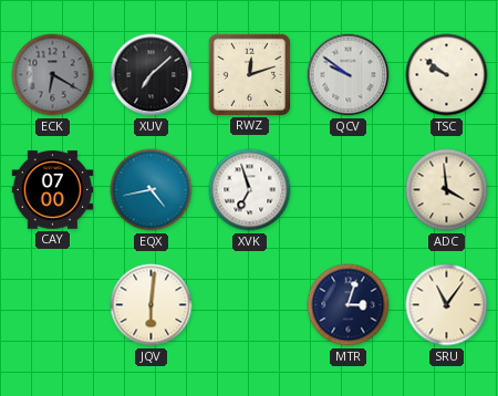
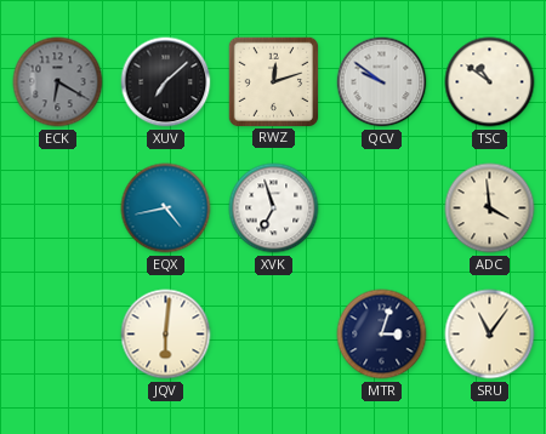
TSC: 9:51 -> 10:51 (490, 82)
CAY: 07:00 -> none (53, 190)
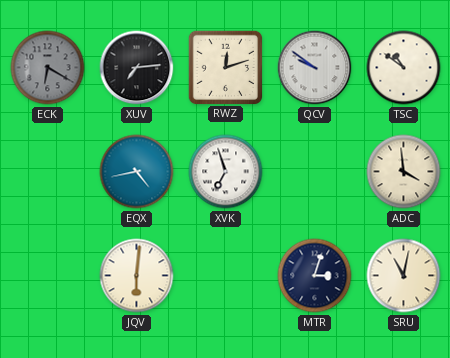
XUV: 7:08 -> 7:14 (137, 68)
SRU: 11:06 -> 11:02 (404, 276)
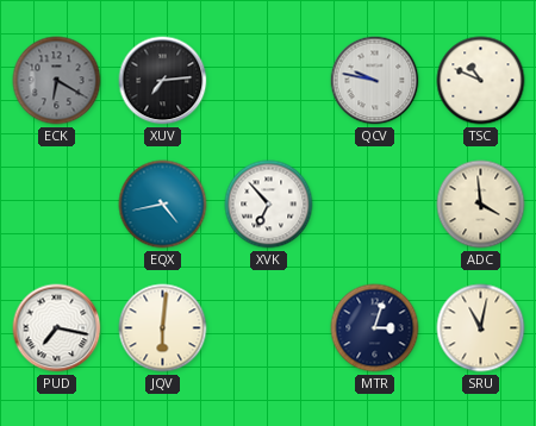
RWZ: 12:12 -> none (225, 67)
QCV: 9:51 -> 9:47 (375, 81)
TSC: 10:51 -> 10:49 (481, 81)
XVK: 6:57 -> 6:53 (269, 205)
PUD: none -> 7:17 (57, 328)
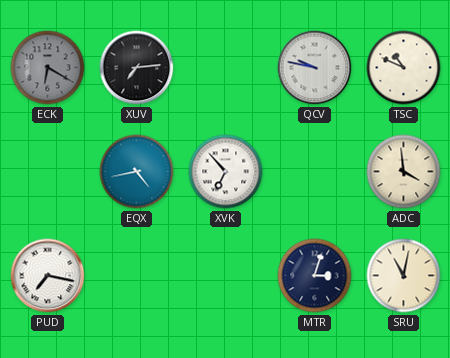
JQV: 6:01 -> none (163, 328)
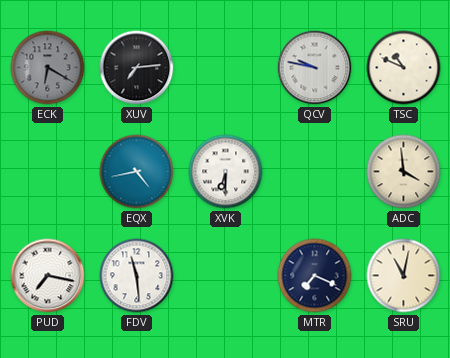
XVK: 6:53 -> 6:30 (226, 172)
FDV: none -> 11:29 (137, 276)
MTR: 3:03 -> 7:19 (315, 276)
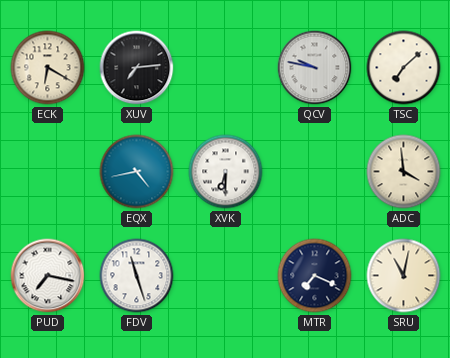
ECK dial: grey -> cream (48, 68)
TSC: 10:49 -> 7:08 (404, 68)
FDV: 11:29 -> 11:27 (137, 276)
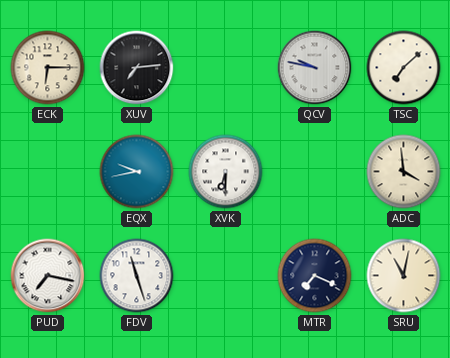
ECK: 6:20 -> 6:15 (48, 68)
EQX: 4:43 -> 9:43 (137, 172)
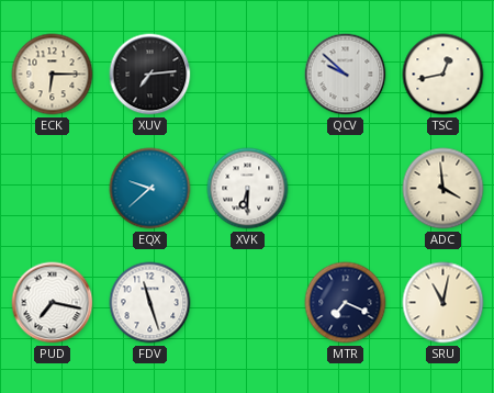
QCV: 9:47 -> 9:52 (346, 75)
TSC: 7:08 -> 12:43 (444, 75)
EQX: 9:43 -> 9:38 (150, 189)
